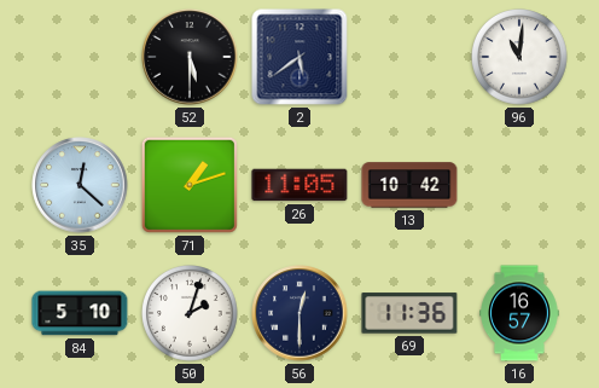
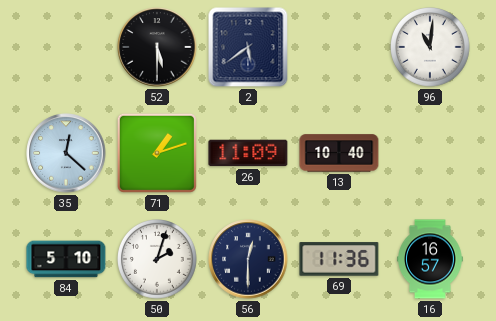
26: 11:05 -> 11:09 (248, 153)
13: 10:42 -> 10:40 (339, 153)
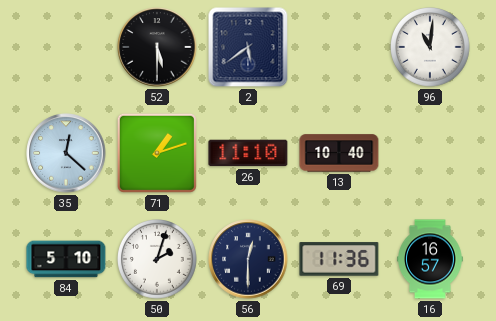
26: 11:09 -> 11:10 (248, 153)
